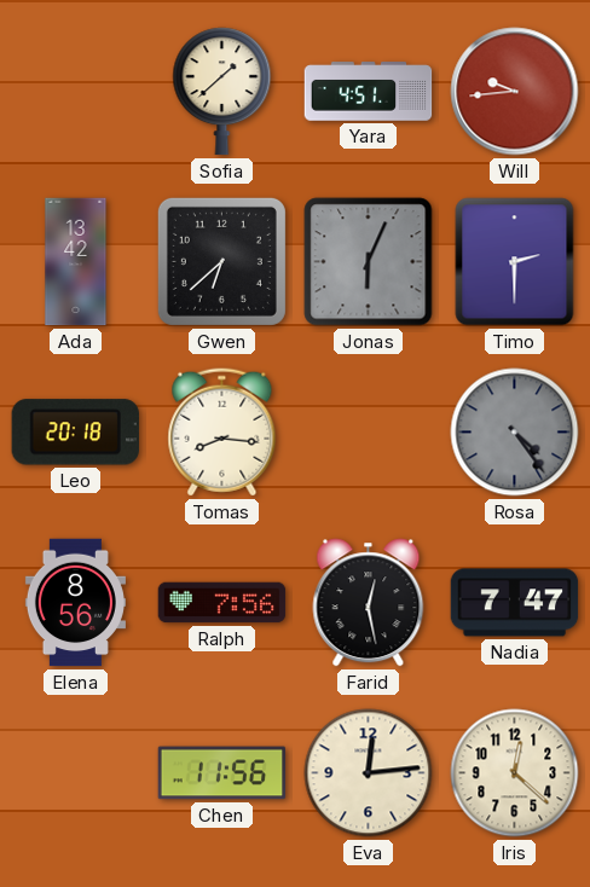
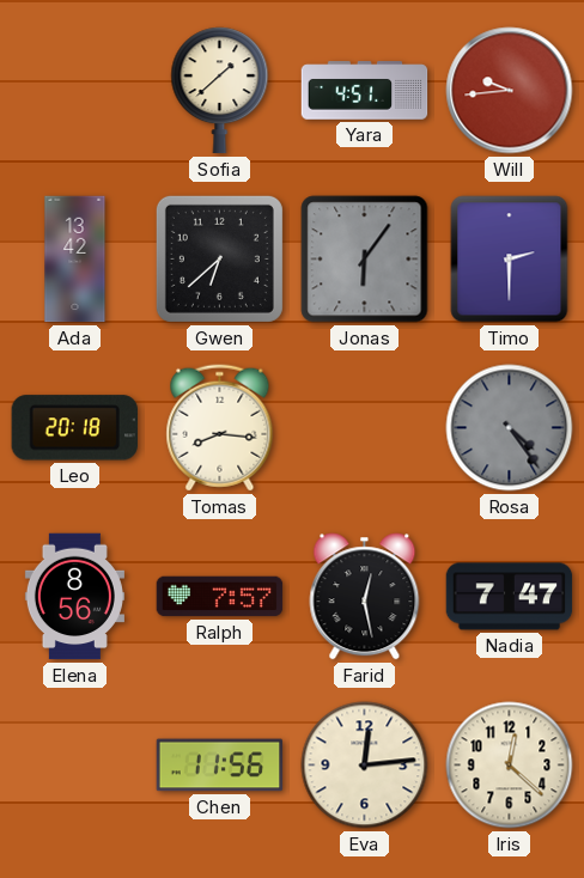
Jonas: 6:04 -> 6:06 (365, 260)
Ralph: 7:56 -> 7:57 (220, 597)
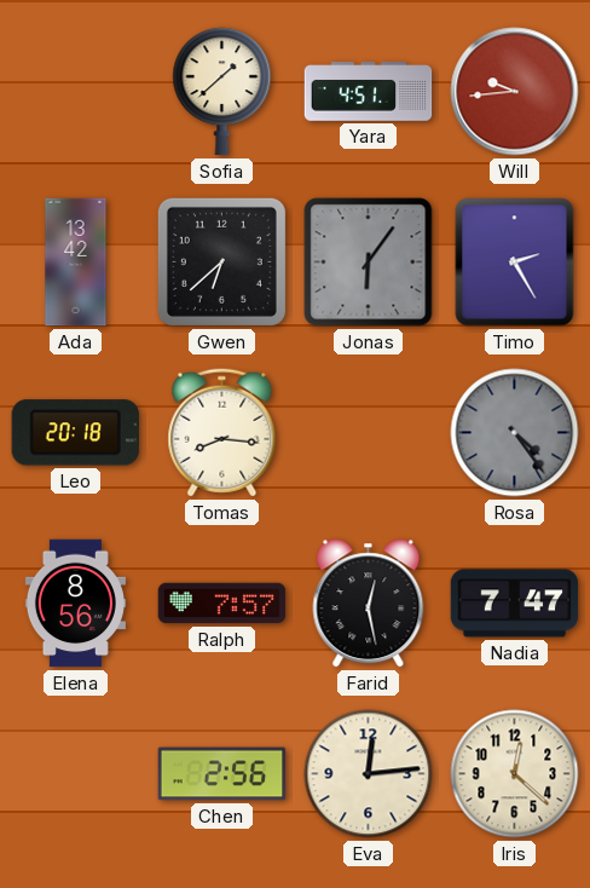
Timo: 2:30 -> 2:25 (515, 263)
Chen: 11:56 -> 2:56 (222, 774)
